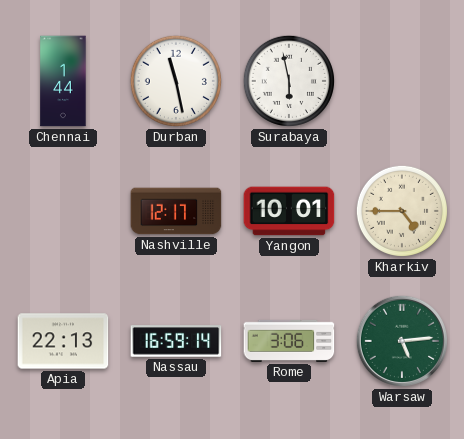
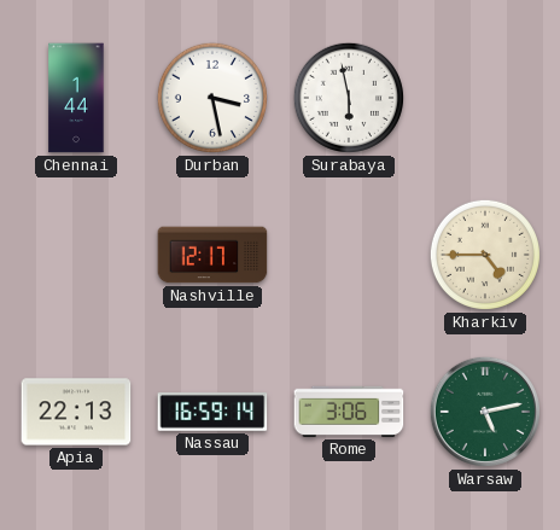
Durban: 11:28 -> 3:28 (212, 98)
Yangon: 10:01 -> none (289, 211)
Warsaw: 5:14 -> 5:13 (485, 412)
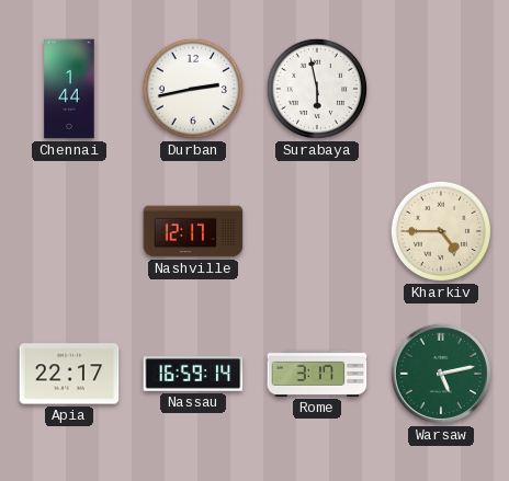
Durban: 3:28 -> 2:43 (193, 89)
Apia: 22:13 -> 22:17 (69, 374)
Rome: 3:06 -> 3:17 (317, 374)
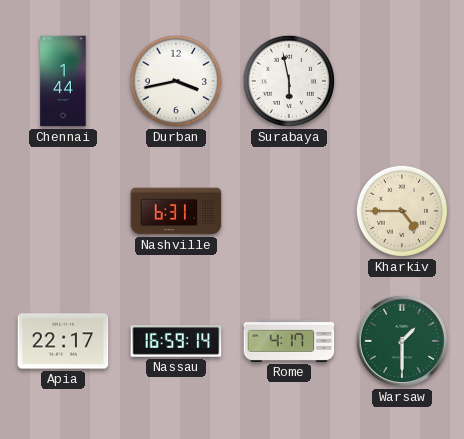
Durban: 2:43 -> 3:43 (176, 81)
Nashville: 12:17 -> 6:31 (176, 211)
Rome: 3:17 -> 4:17 (289, 341)
Warsaw: 5:13 -> 1:30 (402, 341)
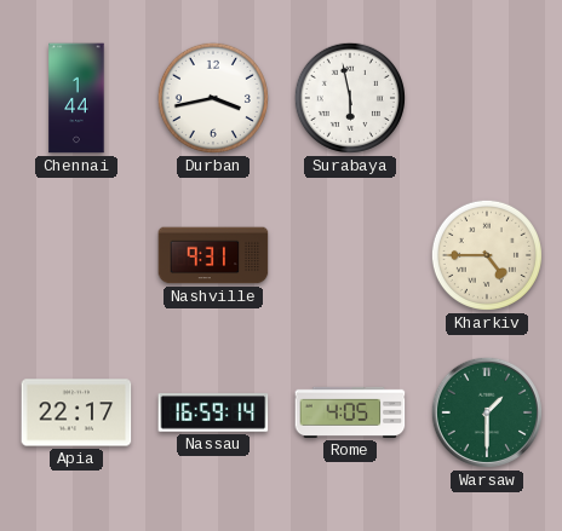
Nashville: 6:31 -> 9:31 (213, 255)
Rome: 4:17 -> 4:05 (350, 412)
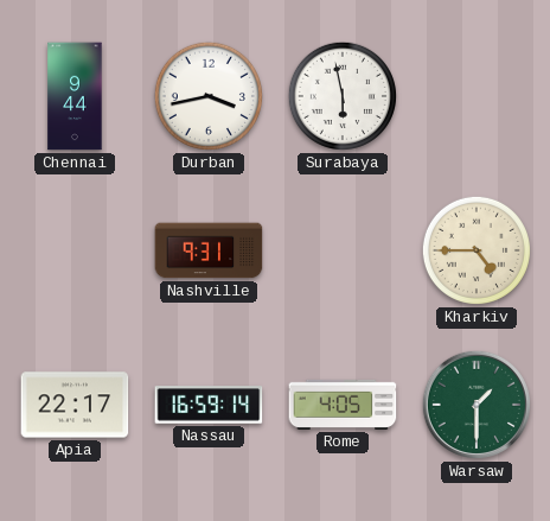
Chennai: 1:44 -> 9:44 (75, 96)
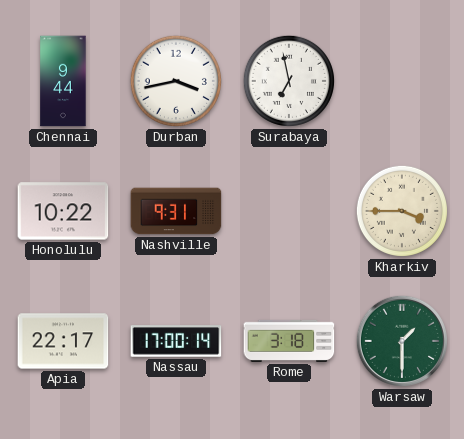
Surabaya: 5:58 -> 6:58 (289, 81)
Honolulu: none -> 10:22 (63, 211)
Kharkiv: 4:45 -> 3:45 (402, 211)
Nassau: 16:59 -> 17:00 (176, 341)
Rome: 4:05 -> 3:18 (289, 341)
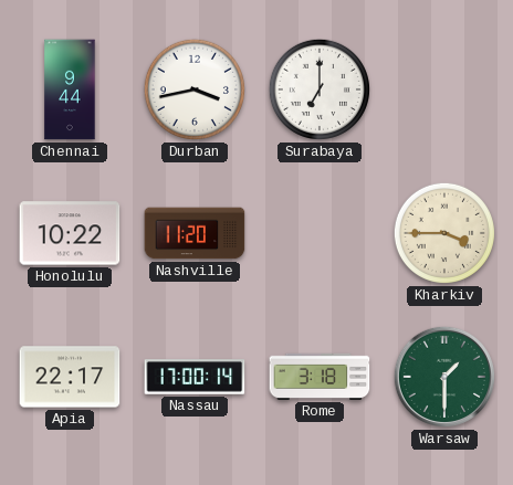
Surabaya: 6:58 -> 7:00 (320, 89)
Nashville: 9:31 -> 11:20 (195, 233)
